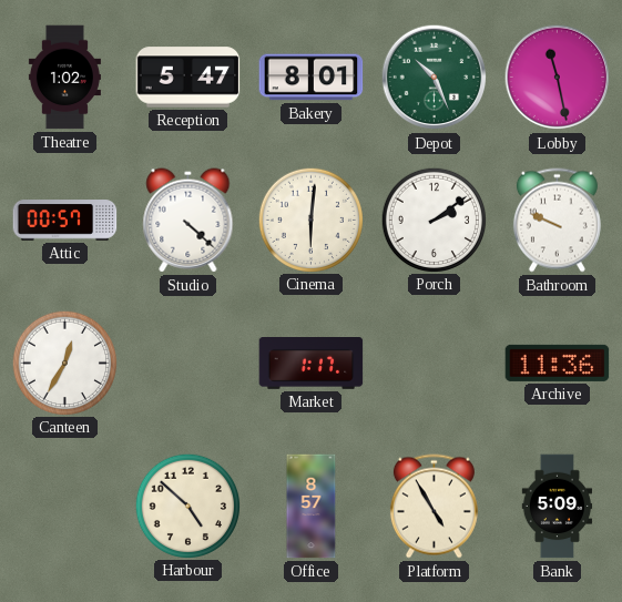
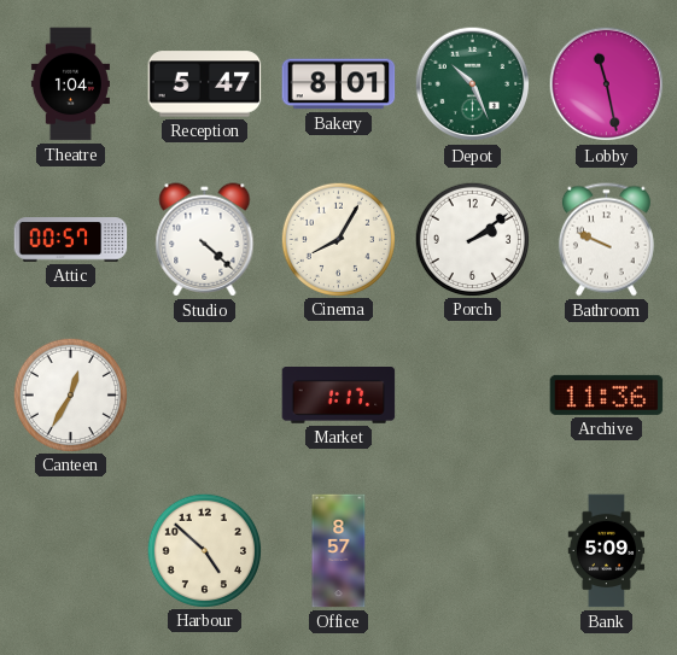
Theatre: 1:02 -> 1:04 (70, 84)
Cinema: 6:01 -> 8:05 (338, 239)
Platform: 4:55 -> none (434, 507)
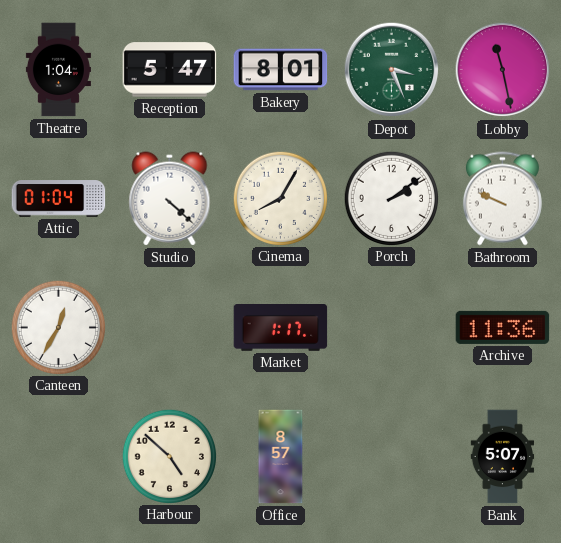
Depot: 10:26 -> 3:26 (392, 70)
Attic: 00:57 -> 01:04 (59, 199)
Bank: 5:09 -> 5:07 (503, 457)
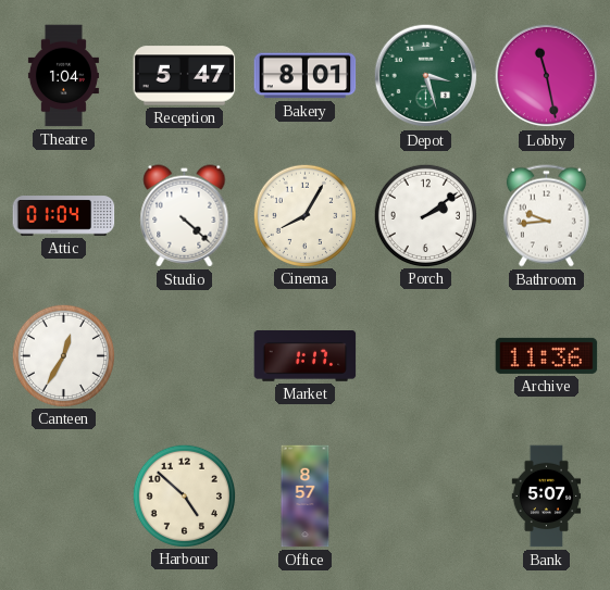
Depot: 3:26 -> 3:27 (426, 76)
Bathroom: 9:49 -> 9:44 (546, 216)
